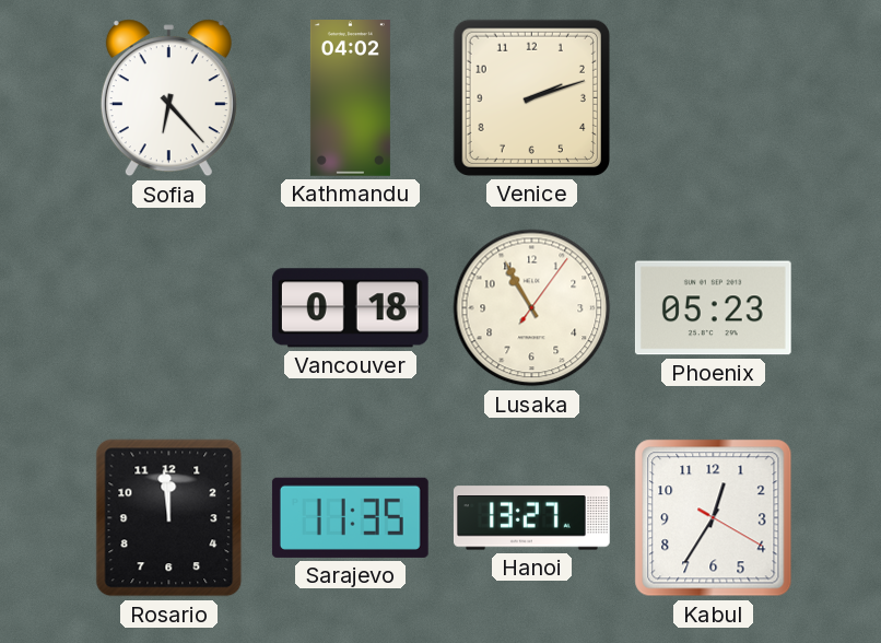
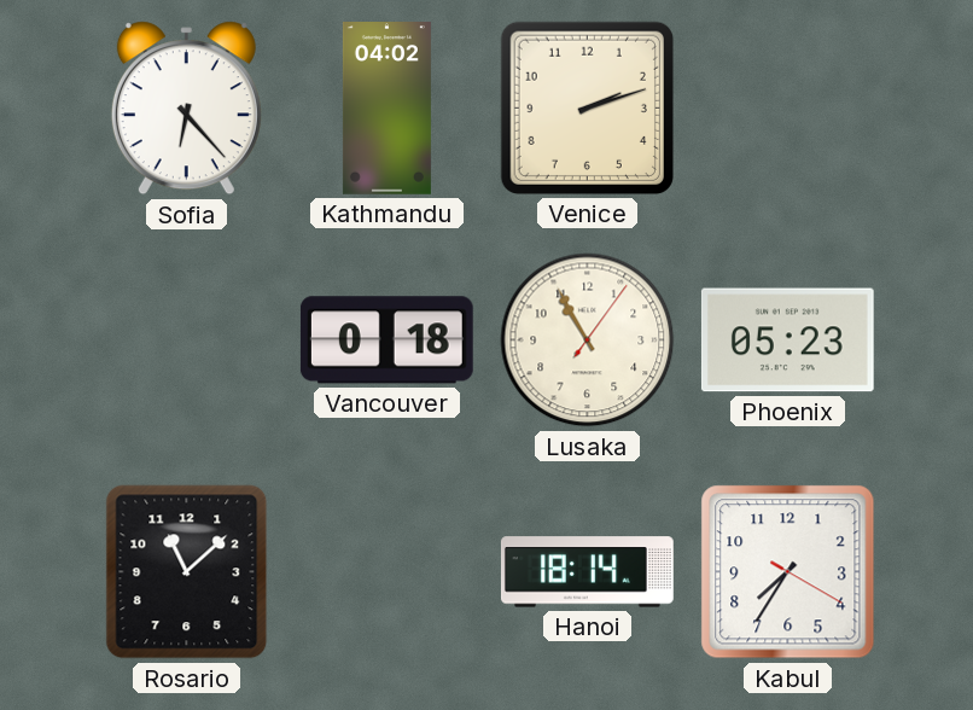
Rosario: 11:59 -> 11:08 (187, 572)
Sarajevo: 11:35 -> none (350, 517)
Hanoi: 13:27 -> 18:14 (587, 572)
Kabul: 12:35 -> 7:35 (788, 572)
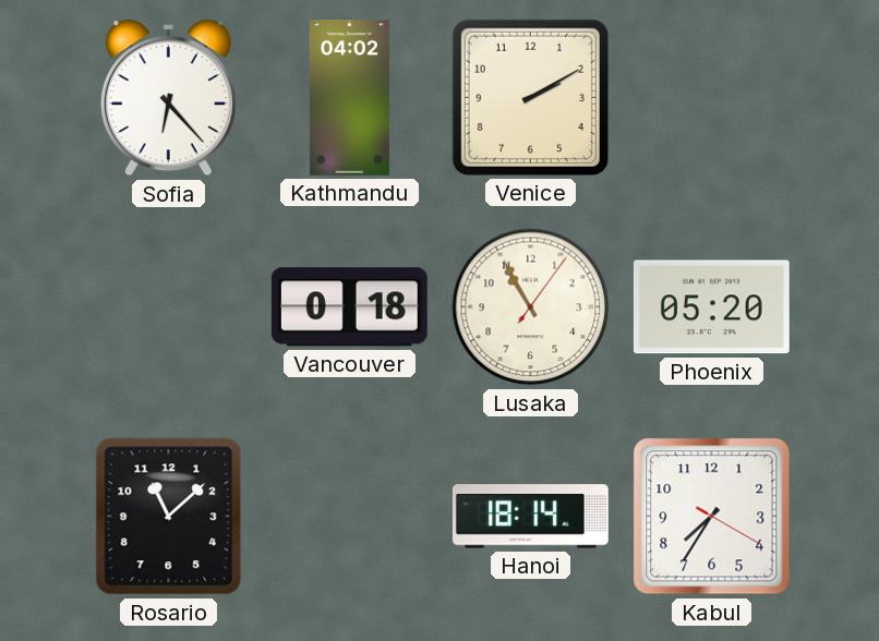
Venice: 2:12 -> 2:10 (530, 97)
Phoenix: 05:23 -> 05:20 (711, 307)
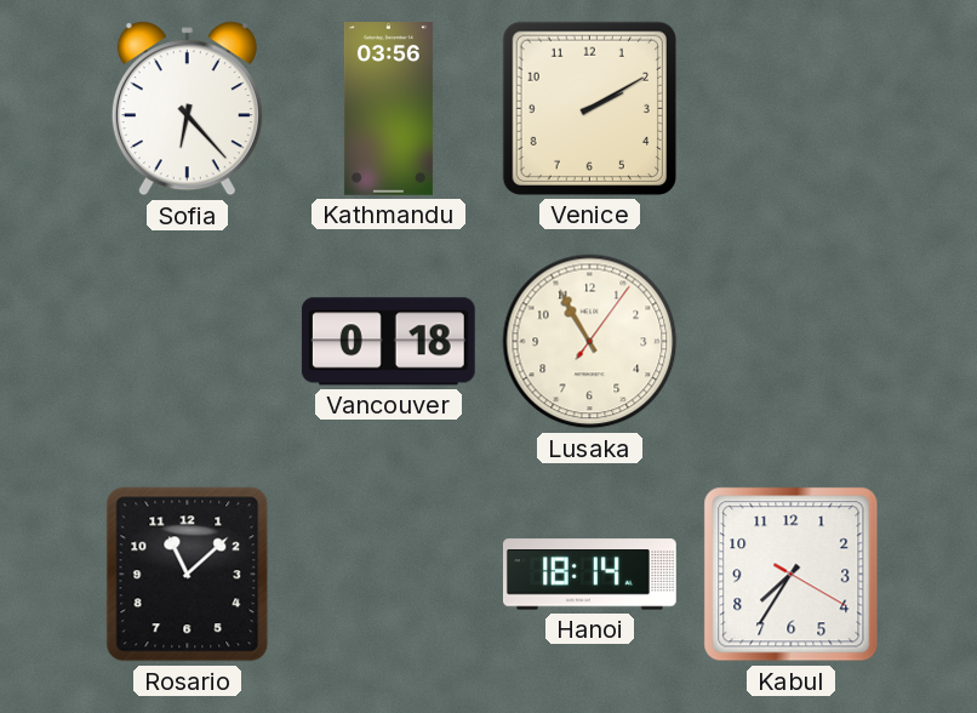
Kathmandu: 04:02 -> 03:56 (388, 109)
Phoenix: 05:20 -> none (711, 307)
